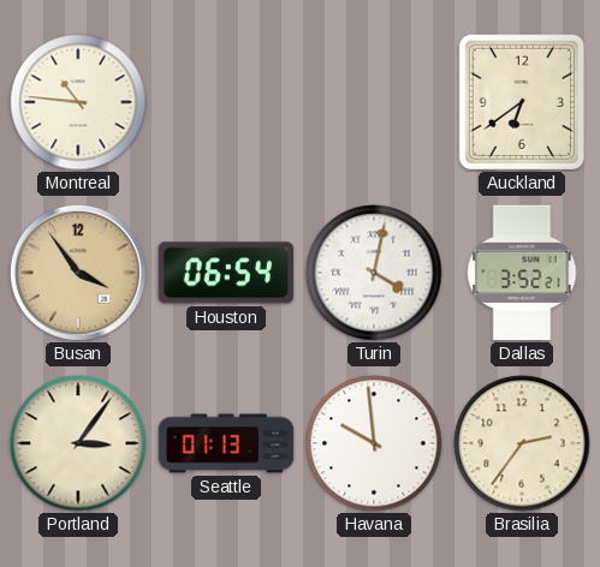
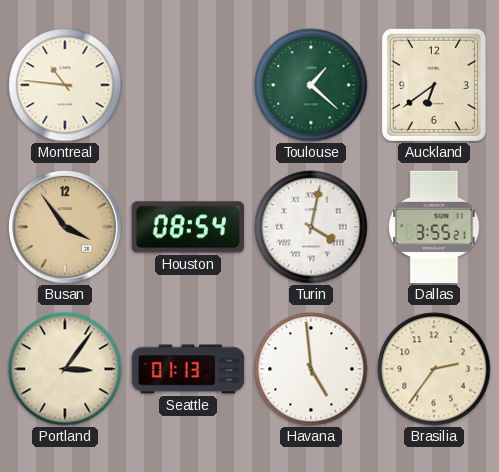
Toulouse: none -> 1:22 (311, 85)
Houston: 06:54 -> 08:54 (188, 227)
Dallas: 3:52 -> 3:55 (434, 227)
Havana: 9:59 -> 4:59 (311, 369)
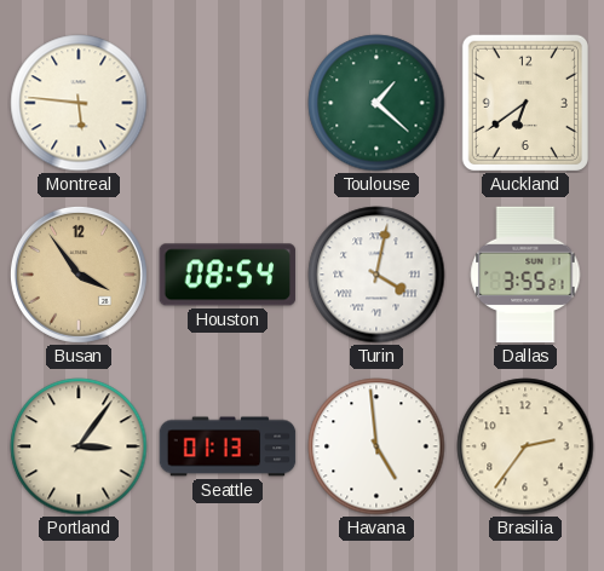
Montreal: 10:46 -> 5:46 (79, 103)
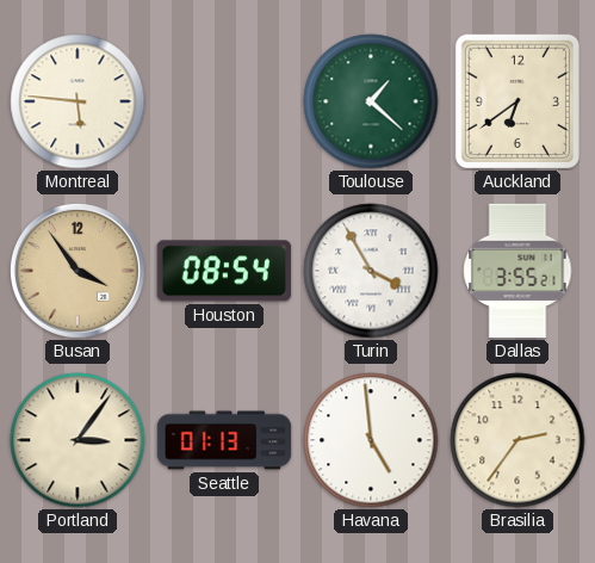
Turin: 4:02 -> 3:55 (371, 271)
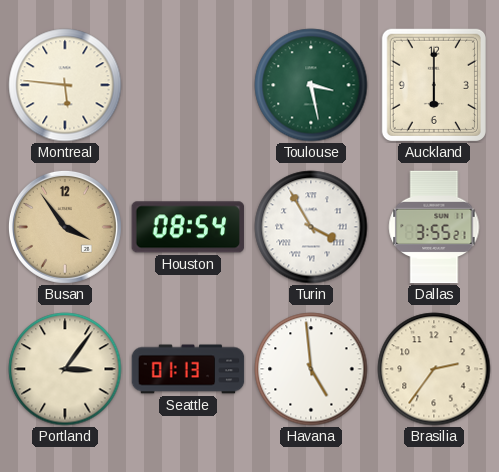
Toulouse: 1:22 -> 3:28 (311, 85)
Auckland: 6:39 -> 6:00 (434, 84)
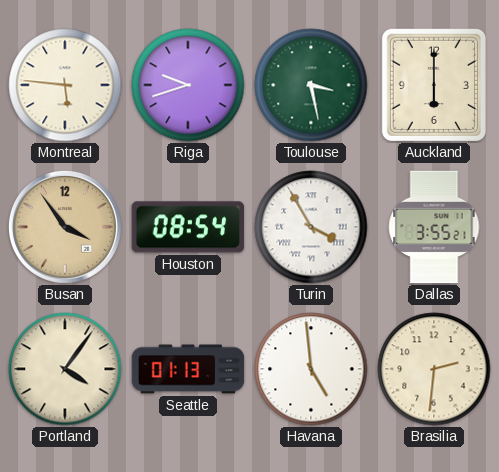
Riga: none -> 9:42 (188, 85)
Portland: 3:06 -> 4:06 (65, 369)
Brasilia: 2:36 -> 2:31 (434, 369)
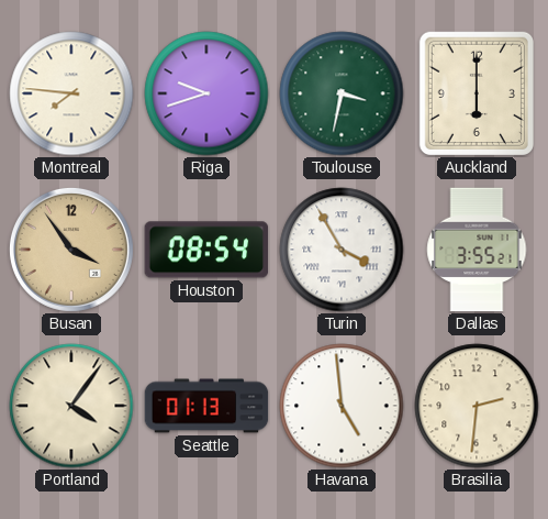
Montreal: 5:46 -> 7:46 (71, 93)
Toulouse: 3:28 -> 3:32 (342, 93)
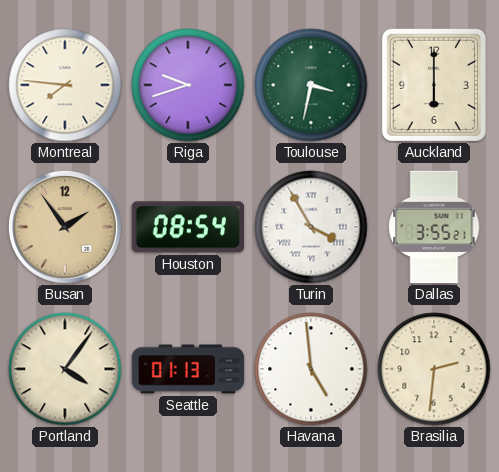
Busan: 3:54 -> 1:54 (65, 227)
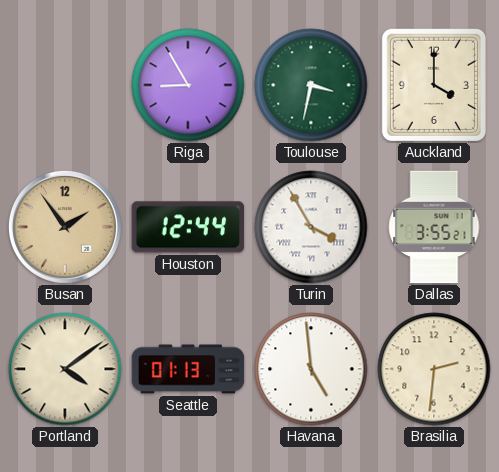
Montreal: 7:46 -> none (65, 85)
Riga: 9:42 -> 8:55 (188, 85)
Auckland: 6:00 -> 4:00 (434, 84)
Houston: 08:54 -> 12:44 (188, 227)
Portland: 4:06 -> 4:09 (65, 369)
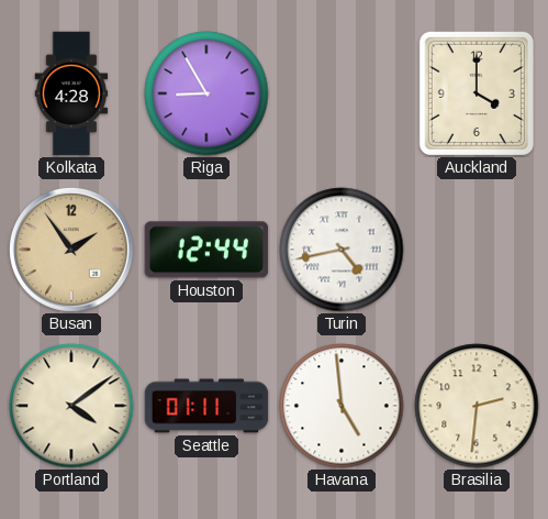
Kolkata: none -> 4:28 (71, 93)
Toulouse: 3:32 -> none (311, 85)
Turin: 3:55 -> 4:43 (342, 250)
Dallas: 3:55 -> none (434, 227)
Seattle: 01:13 -> 01:11 (206, 406)
